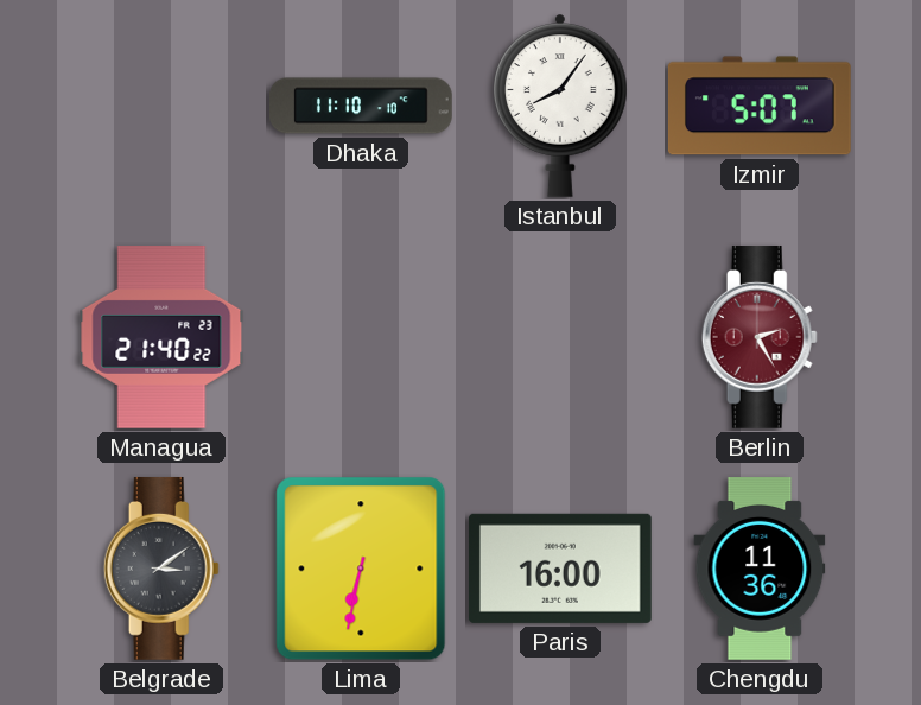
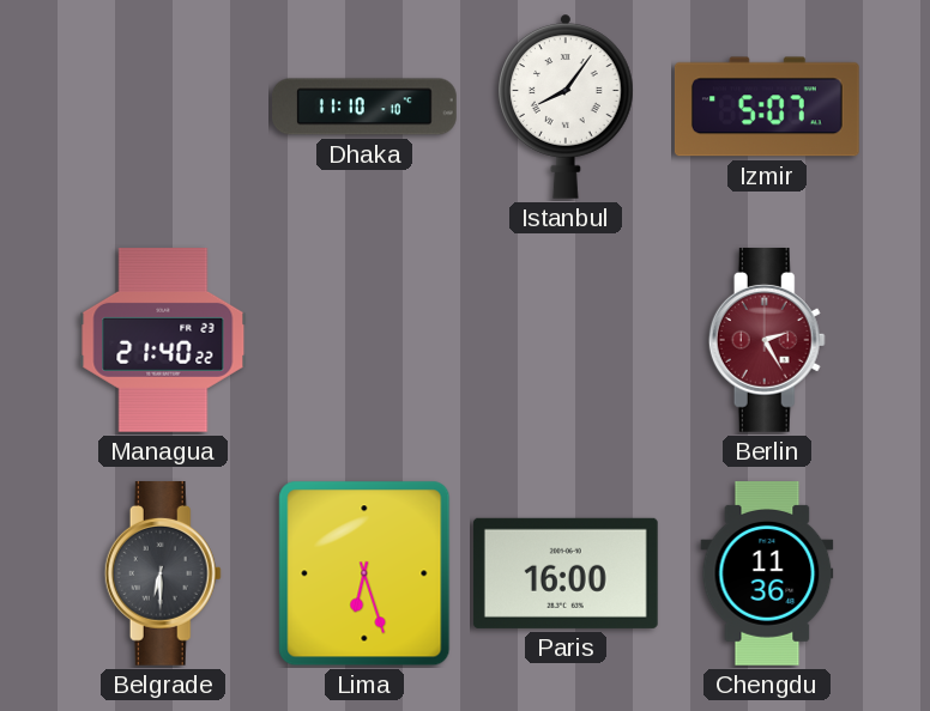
Belgrade: 3:09 -> 6:30 (163, 573)
Lima: 6:32 -> 6:27 (364, 573)
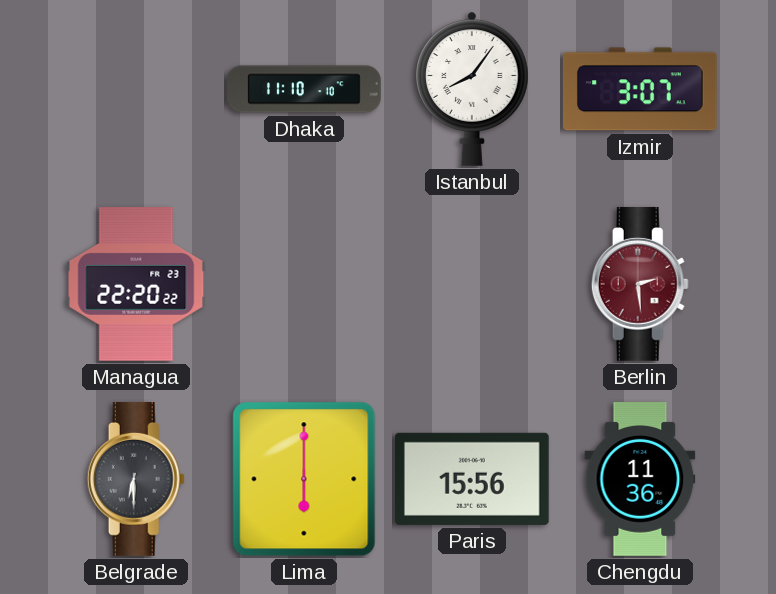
Izmir: 5:07 -> 3:07 (640, 89)
Managua: 21:40 -> 22:20 (136, 285)
Berlin: 2:25 -> 2:29 (640, 284)
Lima: 6:27 -> 6:00 (304, 479)
Paris: 16:00 -> 15:56 (472, 479)
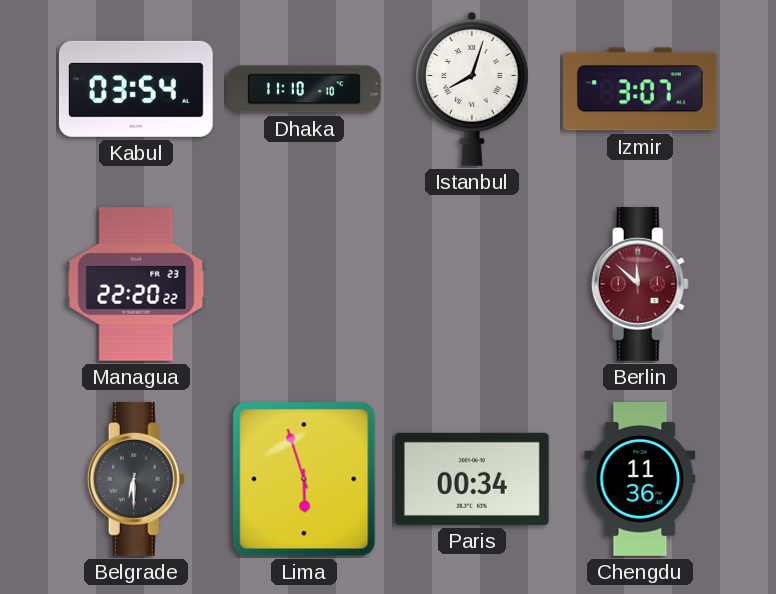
Kabul: none -> 03:54 (136, 89)
Istanbul: 8:06 -> 8:03 (473, 89)
Berlin: 2:29 -> 11:52 (640, 284)
Lima: 6:00 -> 5:57 (304, 479)
Paris: 15:56 -> 00:34 (472, 479)
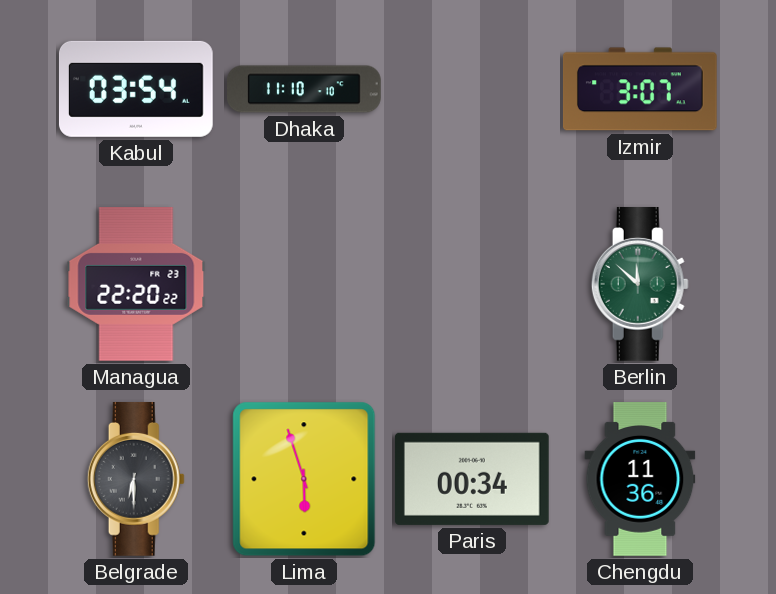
Istanbul: 8:03 -> none (473, 89)
Berlin dial: burgundy -> green (640, 284)
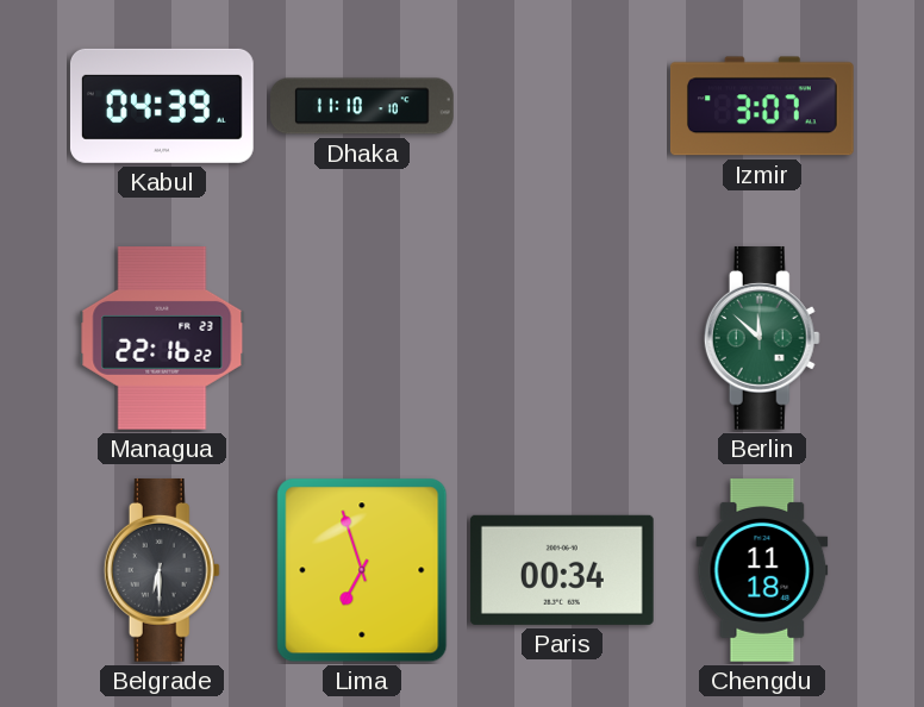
Kabul: 03:54 -> 04:39 (162, 106)
Managua: 22:20 -> 22:16 (162, 339)
Lima: 5:57 -> 6:57 (362, 570)
Chengdu: 11:36 -> 11:18 (762, 571)
